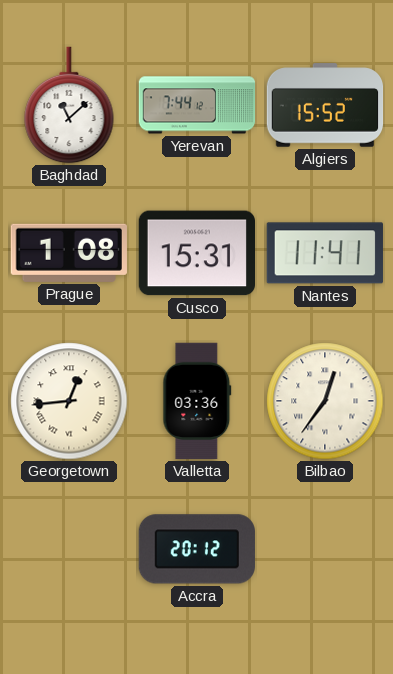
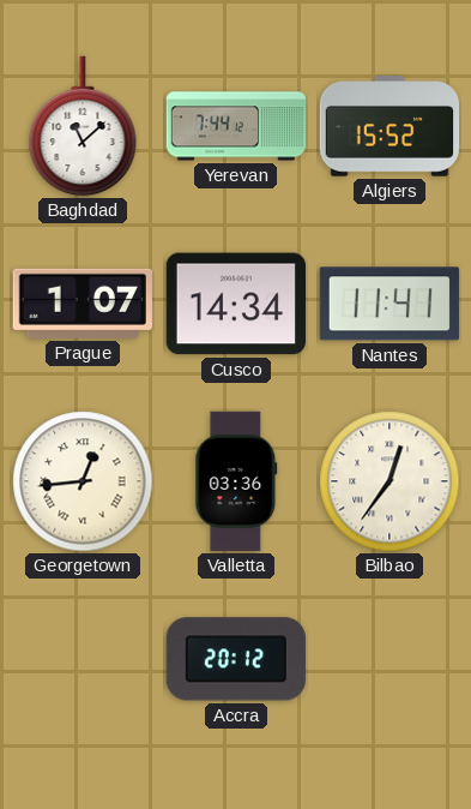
Prague: 1:08 -> 1:07 (83, 304)
Cusco: 15:31 -> 14:34 (235, 304)
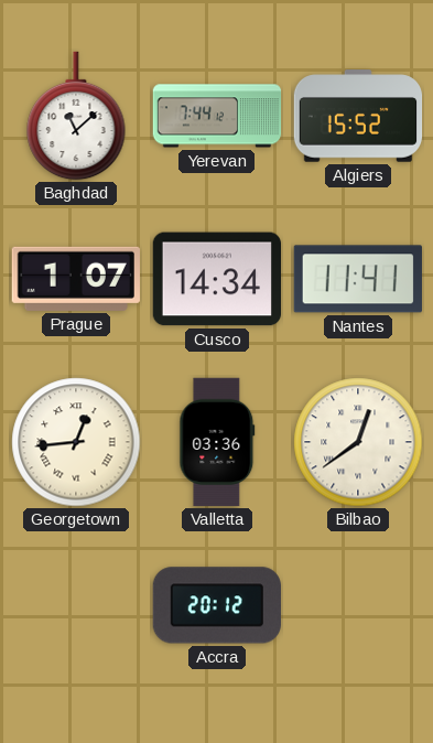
Bilbao: 12:36 -> 12:39 (358, 442)
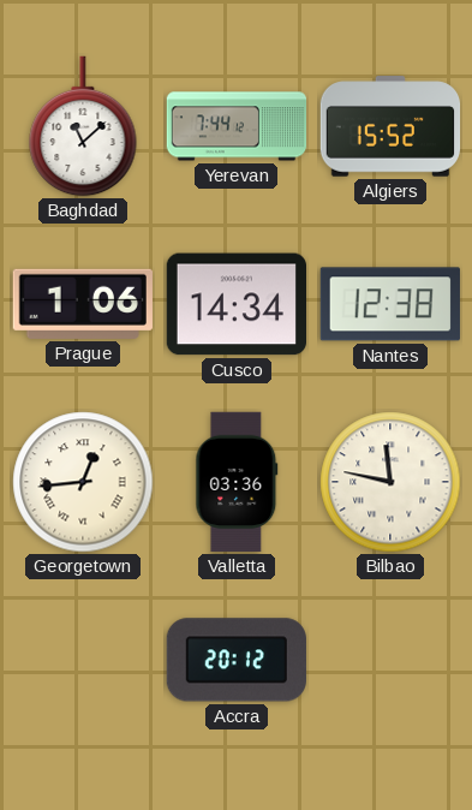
Prague: 1:07 -> 1:06 (83, 304)
Nantes: 11:41 -> 12:38 (390, 304)
Bilbao: 12:39 -> 11:47 (390, 482)
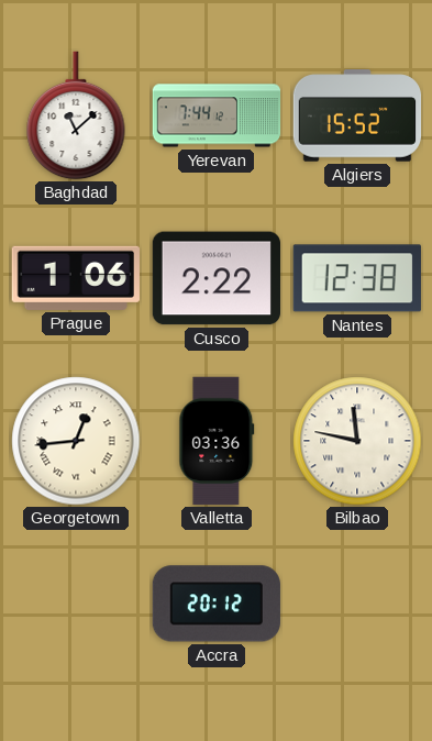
Cusco: 14:34 -> 2:22 (215, 278)
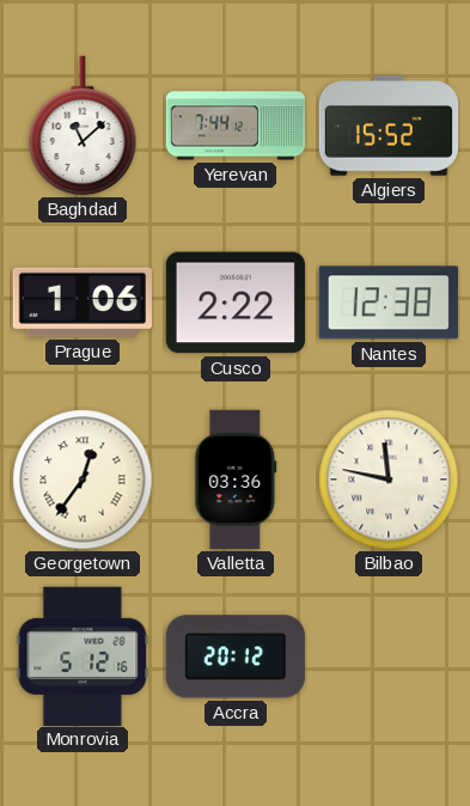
Georgetown: 12:44 -> 12:36 (83, 480)
Monrovia: none -> 5:12 (83, 655)
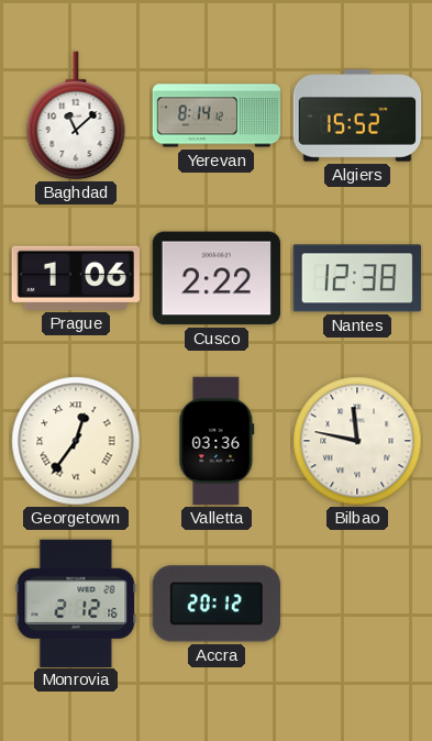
Yerevan: 7:44 -> 8:14 (217, 115)
Monrovia: 5:12 -> 2:12 (76, 602)
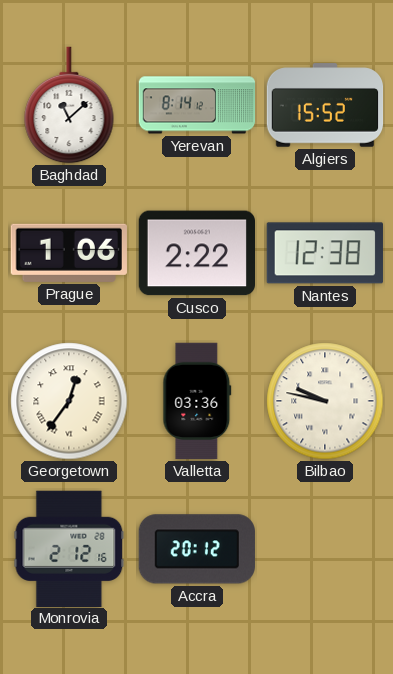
Bilbao: 11:47 -> 9:47 (325, 401)
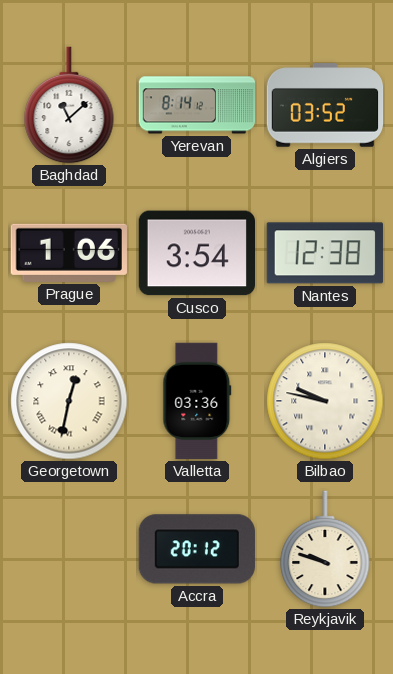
Algiers: 15:52 -> 03:52 (325, 105)
Cusco: 2:22 -> 3:54 (196, 253)
Georgetown: 12:36 -> 12:32 (69, 401)
Monrovia: 2:12 -> none (69, 548)
Reykjavik: none -> 9:48 (325, 549)
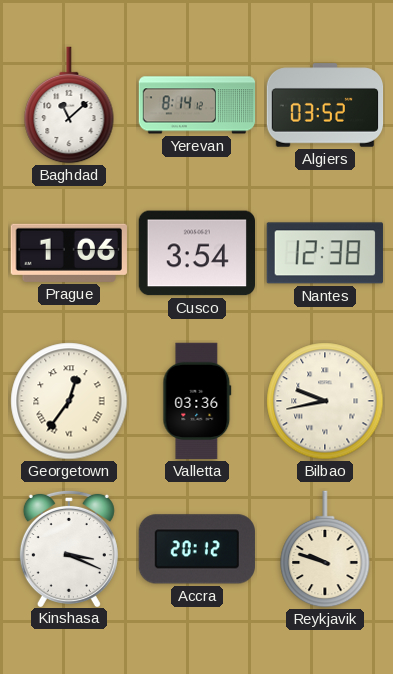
Georgetown: 12:32 -> 12:36 (69, 401)
Bilbao: 9:47 -> 9:43 (325, 401)
Kinshasa: none -> 3:19 (69, 548)
